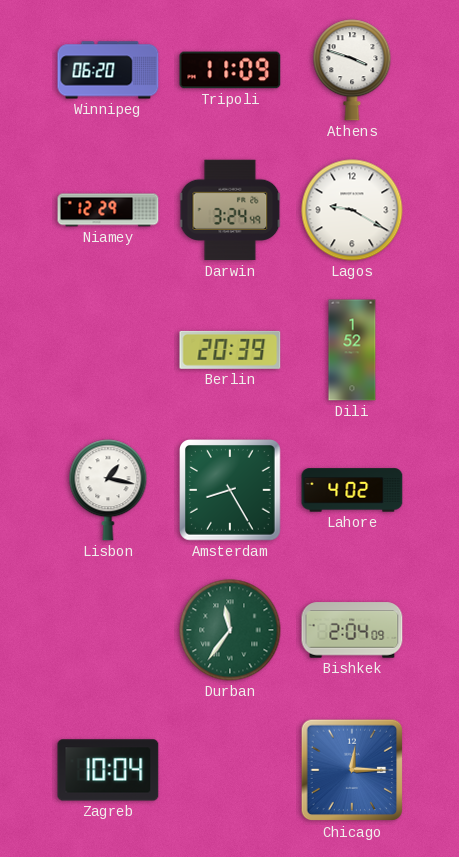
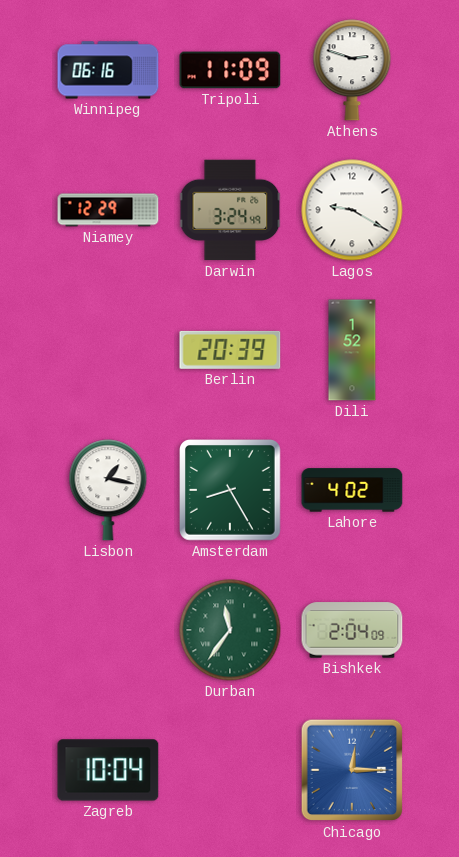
Winnipeg: 06:20 -> 06:16 (108, 70)
Athens: 3:48 -> 2:48 (352, 70)
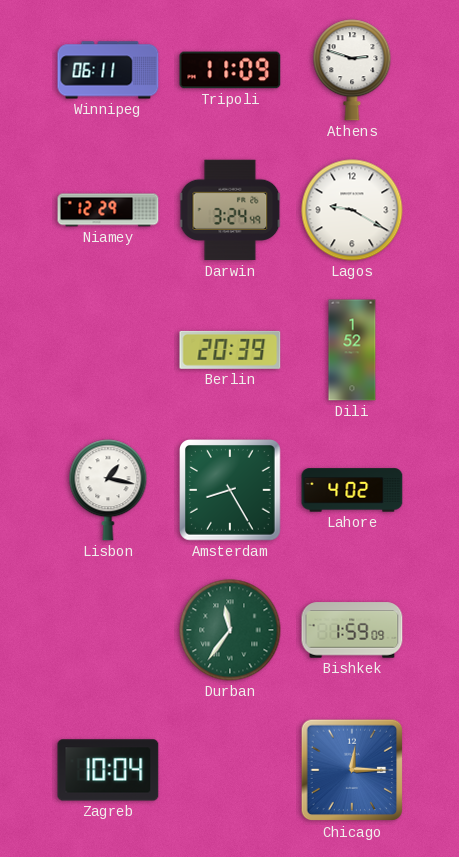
Winnipeg: 06:16 -> 06:11 (108, 70)
Bishkek: 2:04 -> 1:59 (352, 630)
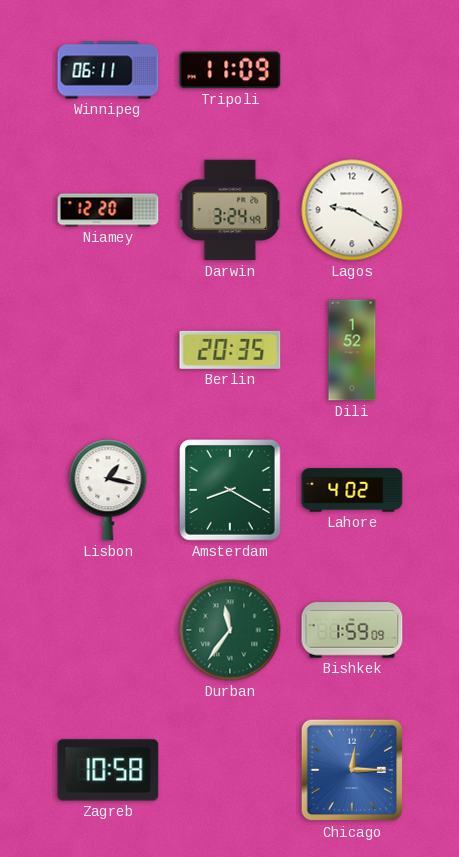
Athens: 2:48 -> none (352, 70)
Niamey: 12:29 -> 12:20 (108, 210)
Berlin: 20:39 -> 20:35 (230, 350)
Amsterdam: 8:25 -> 8:20 (231, 491)
Zagreb: 10:04 -> 10:58 (108, 770)
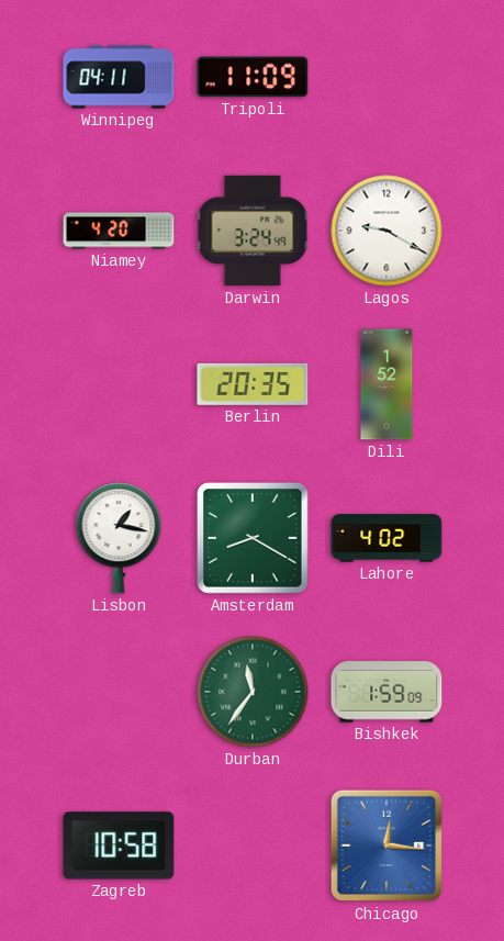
Winnipeg: 06:11 -> 04:11 (119, 77)
Niamey: 12:20 -> 4:20 (119, 231)
Chicago: 12:15 -> 12:16 (387, 845)
